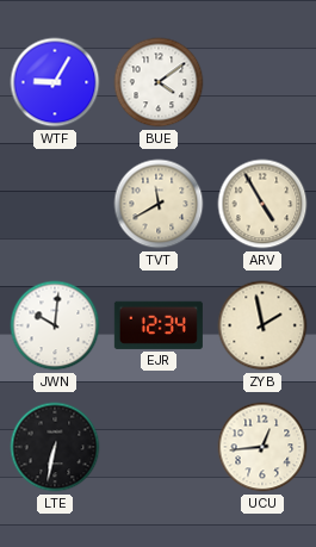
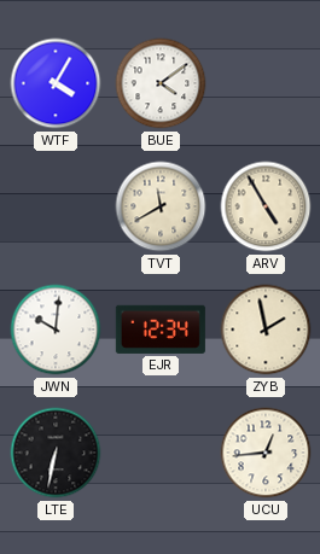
WTF: 9:05 -> 4:05 (56, 83)
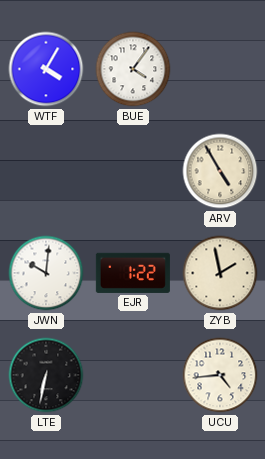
BUE: 4:09 -> 4:06 (133, 69)
TVT: 11:40 -> none (161, 206)
EJR: 12:34 -> 1:22 (133, 273)
UCU: 12:44 -> 4:44 (220, 375)
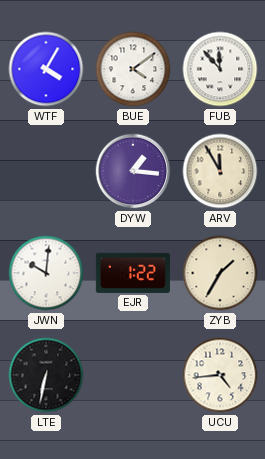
BUE: 4:06 -> 4:09 (133, 69)
FUB: none -> 11:53 (220, 69)
DYW: none -> 1:16 (133, 171)
ARV: 4:55 -> 11:55 (220, 171)
ZYB: 1:58 -> 1:35 (220, 273)
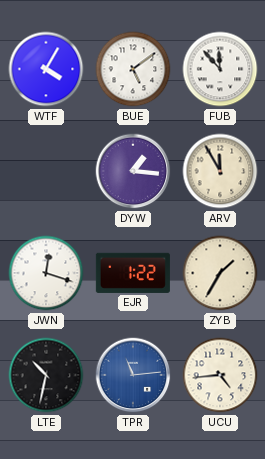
BUE: 4:09 -> 5:09 (133, 69)
JWN: 10:01 -> 12:18 (46, 273)
LTE: 6:32 -> 10:32 (46, 375)
TPR: none -> 11:14 (133, 375)
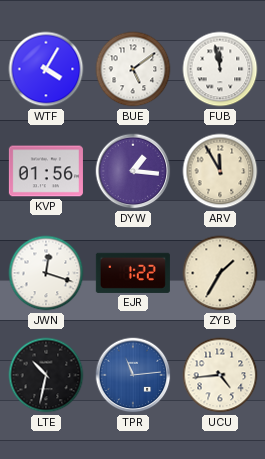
FUB: 11:53 -> 11:58 (220, 69)
KVP: none -> 01:56 (46, 171)
